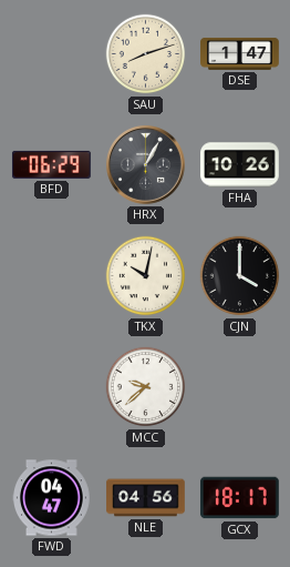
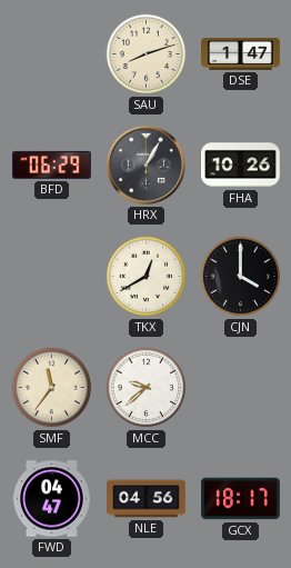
TKX: 10:02 -> 12:40 (147, 277)
SMF: none -> 11:36 (52, 388)
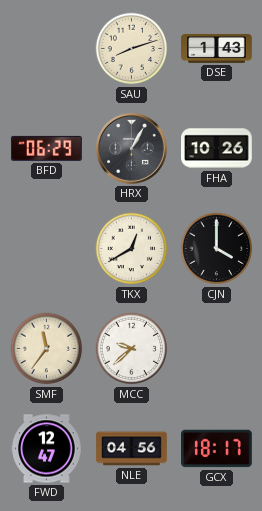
DSE: 1:47 -> 1:43 (217, 48)
FWD: 04:47 -> 12:47 (47, 449)
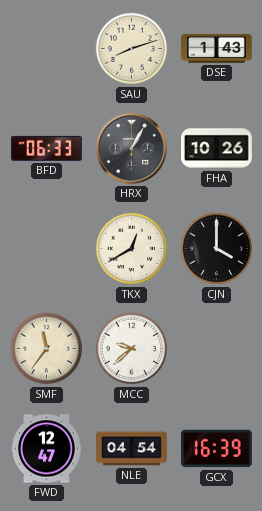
BFD: 06:29 -> 06:33 (46, 148)
NLE: 04:56 -> 04:54 (132, 449)
GCX: 18:17 -> 16:39 (217, 449)
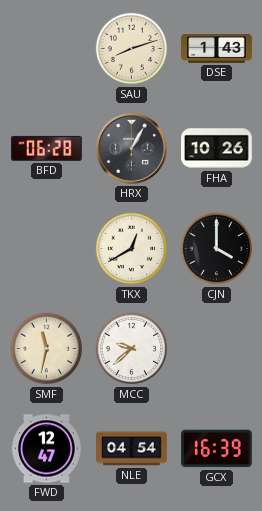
BFD: 06:33 -> 06:28 (46, 148)
SMF: 11:36 -> 11:32 (47, 349)
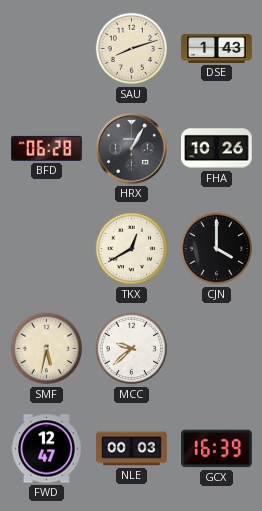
SMF: 11:32 -> 5:32 (47, 349)
NLE: 04:54 -> 00:03 (132, 449)
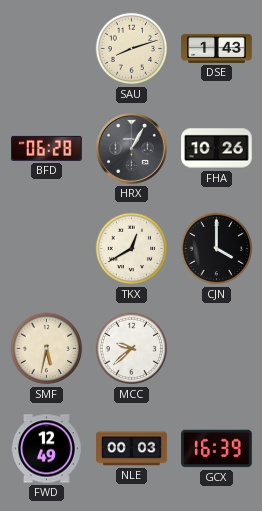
FWD: 12:47 -> 12:49 (47, 449)
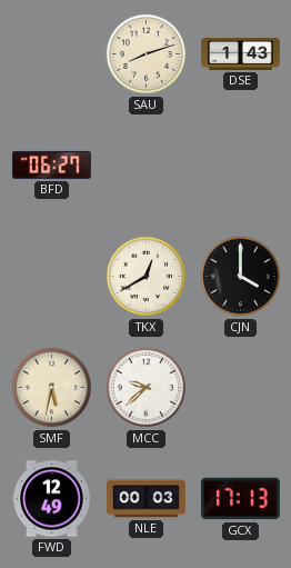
BFD: 06:28 -> 06:27 (51, 165)
HRX: 1:05 -> none (132, 149)
FHA: 10:26 -> none (217, 149)
GCX: 16:39 -> 17:13 (241, 499)
